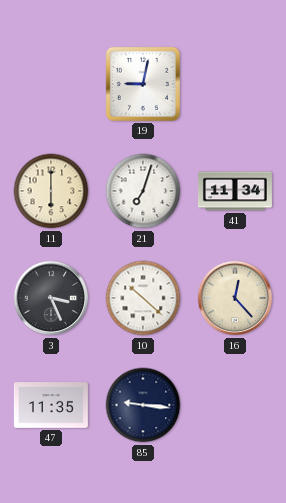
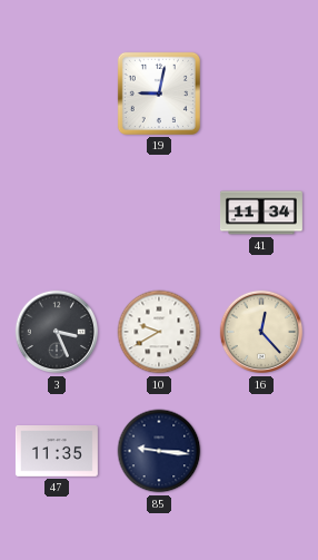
11: 6:00 -> none (51, 191)
21: 7:03 -> none (143, 191)
10: 10:22 -> 9:40 (159, 332)
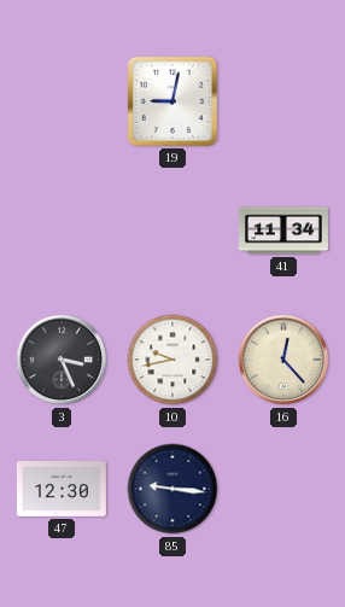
10: 9:40 -> 9:43 (172, 360)
47: 11:35 -> 12:30 (62, 490)
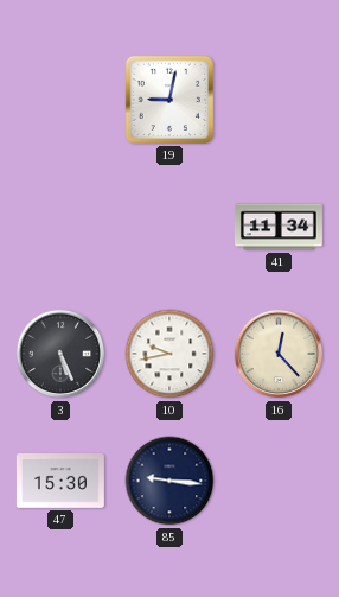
3: 3:26 -> 5:26 (60, 354)
47: 12:30 -> 15:30 (60, 482)
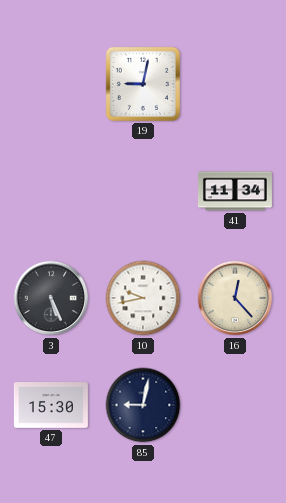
85: 9:16 -> 9:02 (143, 405)
